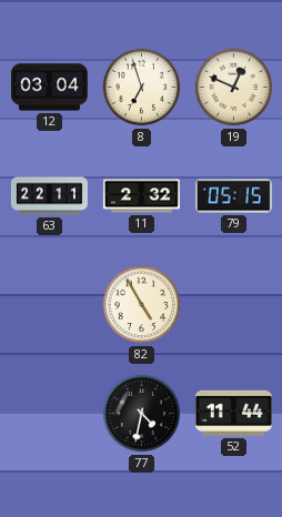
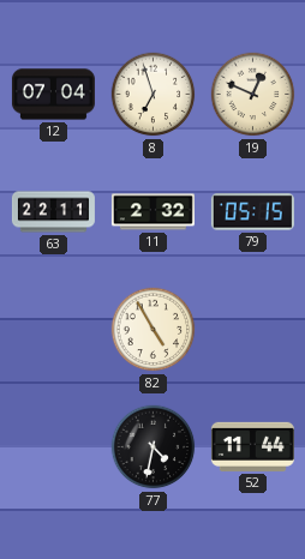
12: 03:04 -> 07:04 (53, 95)
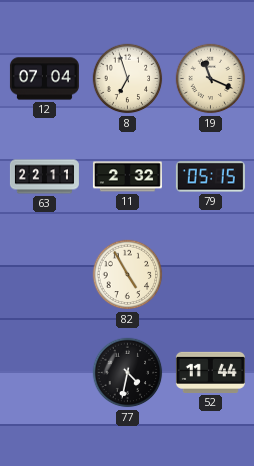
19: 12:49 -> 11:19 (211, 79)
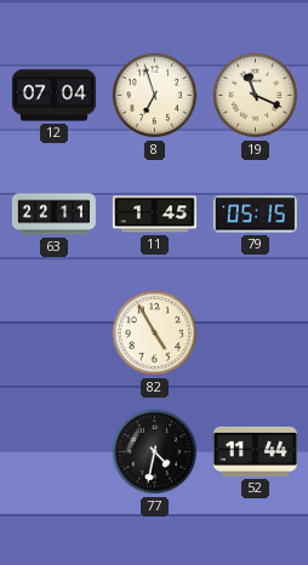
11: 2:32 -> 1:45 (154, 215)
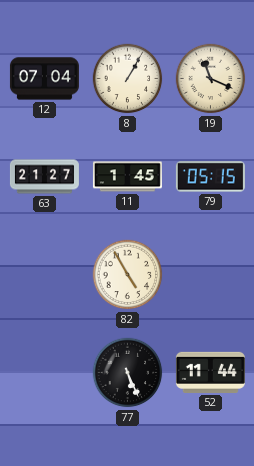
8: 6:57 -> 1:05 (128, 79)
63: 22:11 -> 21:27 (44, 177)
77: 4:32 -> 5:26 (128, 373)
